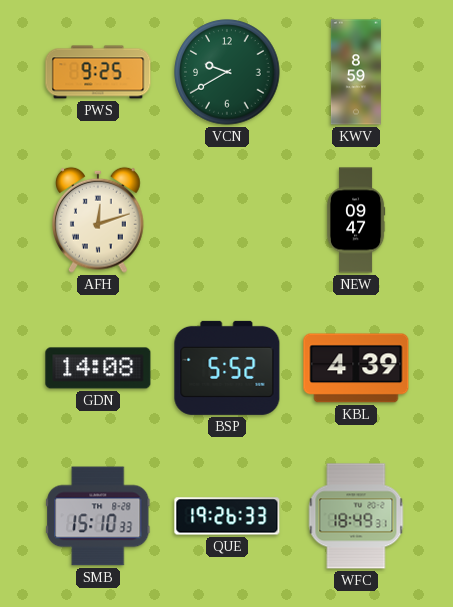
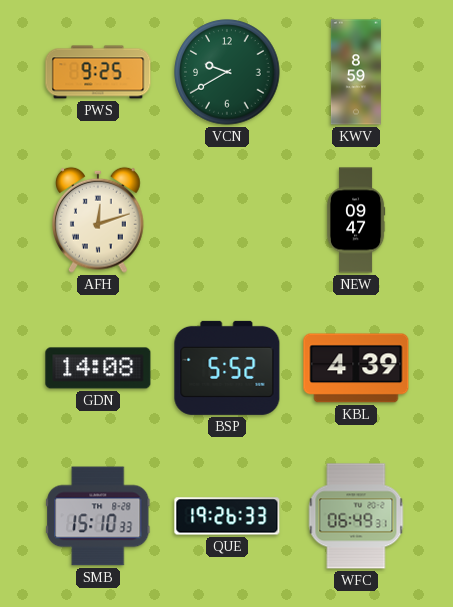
WFC: 18:49 -> 06:49 (356, 516)
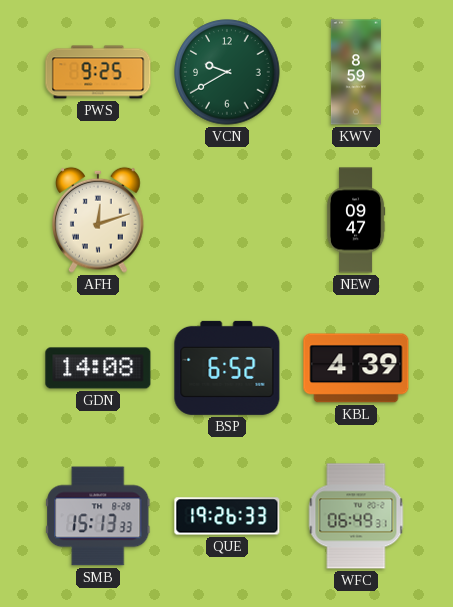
BSP: 5:52 -> 6:52 (227, 368)
SMB: 15:10 -> 15:13 (98, 516)
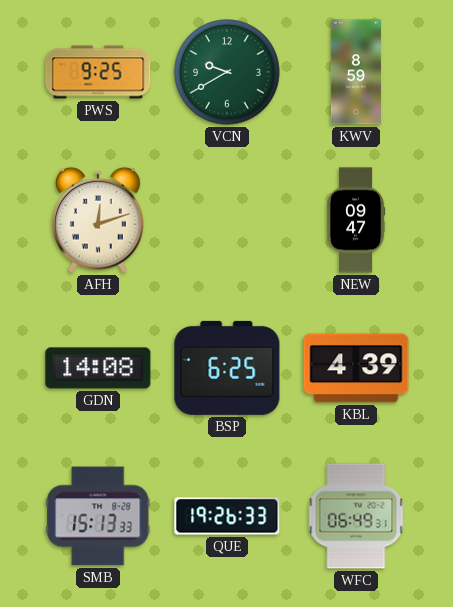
BSP: 6:52 -> 6:25 (227, 368)
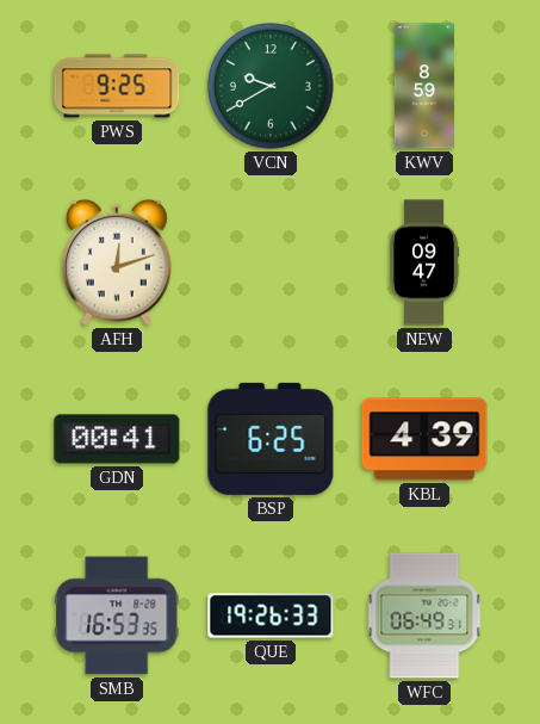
GDN: 14:08 -> 00:41 (117, 439)
SMB: 15:13 -> 16:53 (117, 615)
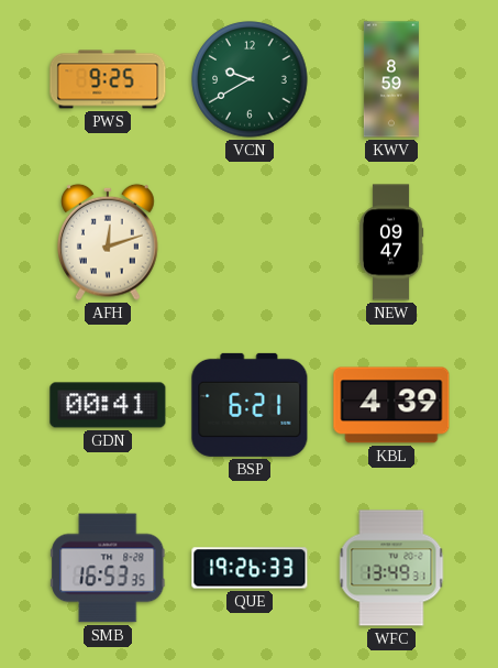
BSP: 6:25 -> 6:21 (250, 405)
WFC: 06:49 -> 13:49 (391, 568)
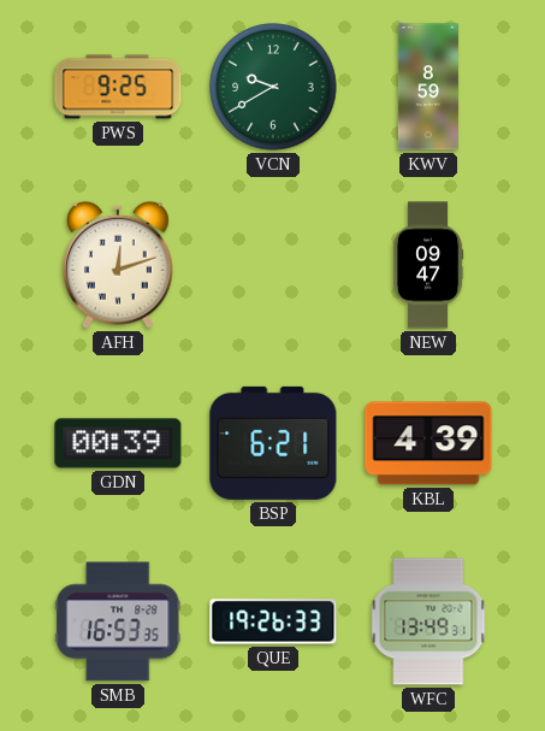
GDN: 00:41 -> 00:39 (118, 443)
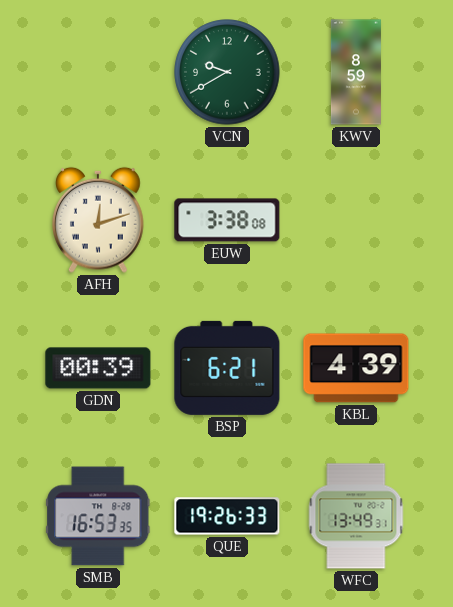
PWS: 9:25 -> none (118, 87)
EUW: none -> 3:38 (227, 220)
NEW: 09:47 -> none (428, 265)
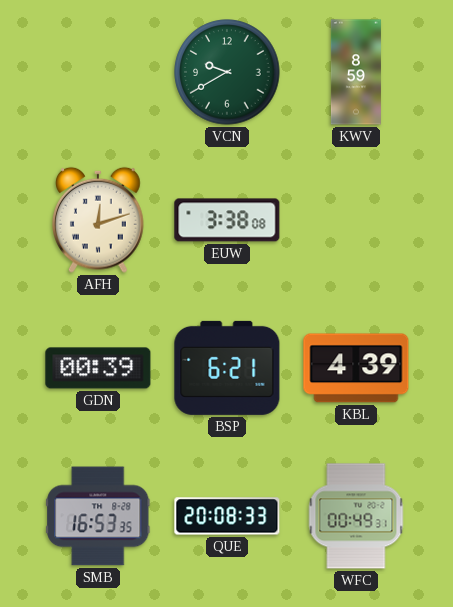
QUE: 19:26 -> 20:08 (227, 516)
WFC: 13:49 -> 00:49 (356, 516)
